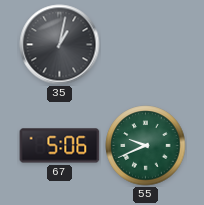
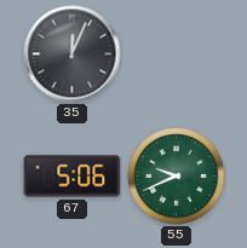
35: 1:02 -> 12:04 (73, 54)
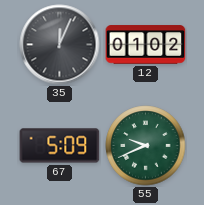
12: none -> 01:02 (146, 45)
67: 5:06 -> 5:09 (60, 146)
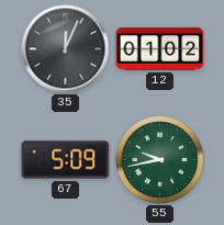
55: 9:41 -> 9:43 (160, 160)
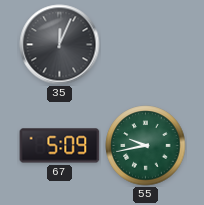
12: 01:02 -> none (160, 49)
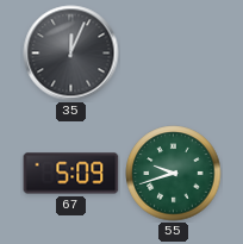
55: 9:43 -> 9:42 (174, 174)
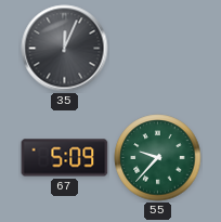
55: 9:42 -> 9:37 (158, 158)
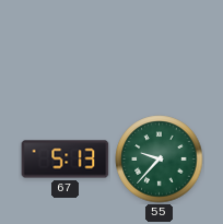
35: 12:04 -> none (65, 49)
67: 5:09 -> 5:13 (66, 160)
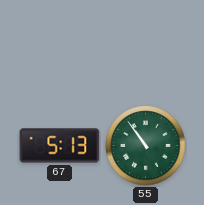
55: 9:37 -> 10:54 (146, 146)
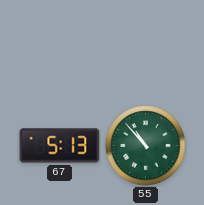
55: 10:54 -> 10:53 (146, 146)
